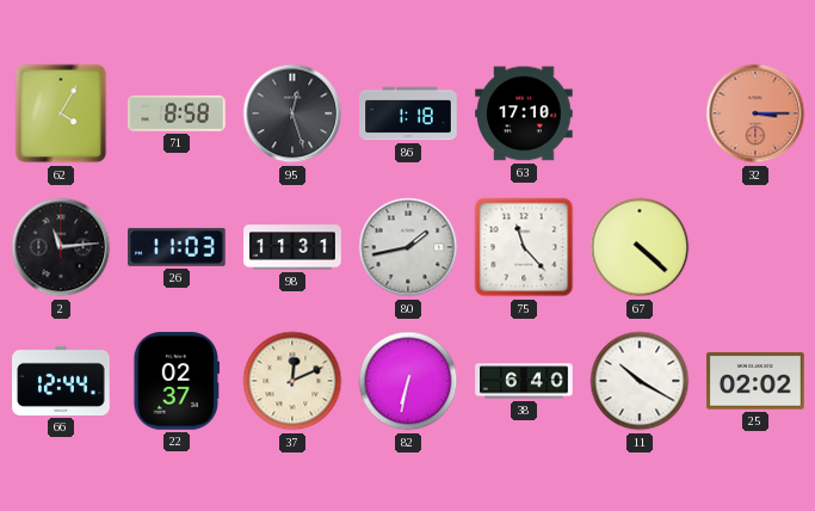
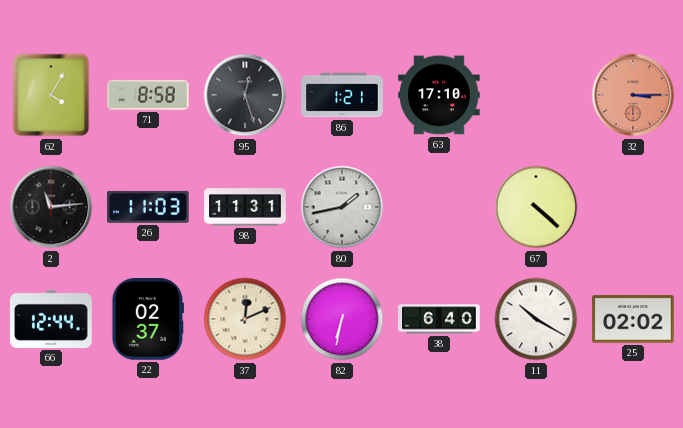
86: 1:18 -> 1:21 (342, 95)
75: 11:23 -> none (524, 247)
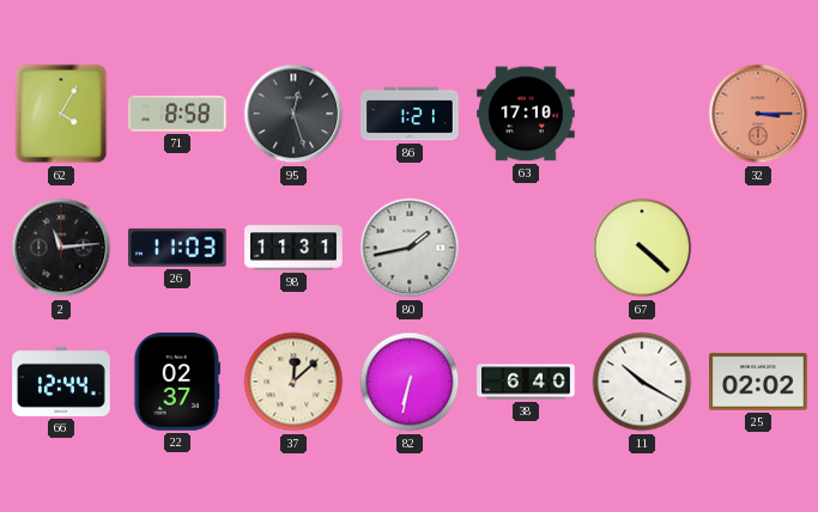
37: 12:11 -> 12:08 (293, 382)
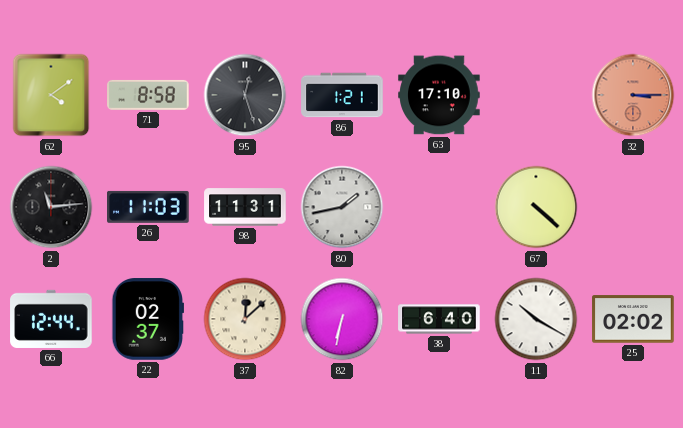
62: 4:05 -> 4:09 (51, 95)
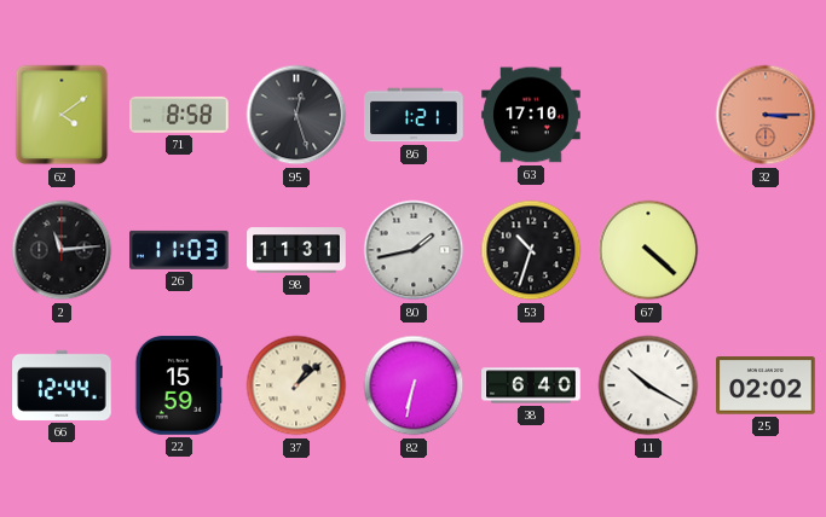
53: none -> 10:33 (531, 250)
22: 02:37 -> 15:59 (179, 385)
37: 12:08 -> 1:08 (296, 385)
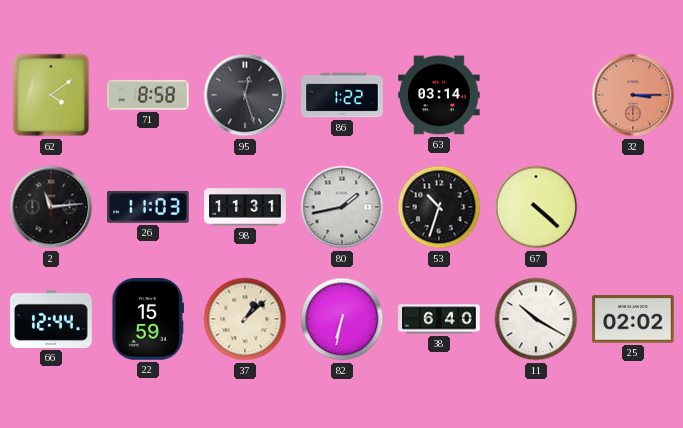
86: 1:21 -> 1:22 (342, 95)
63: 17:10 -> 03:14 (439, 95)
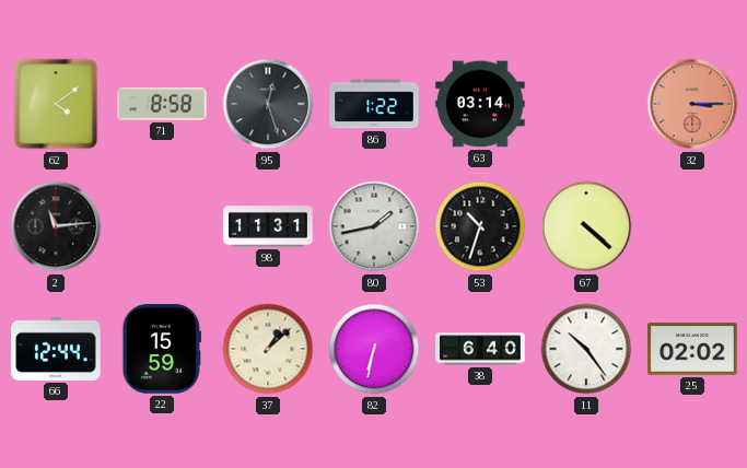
26: 11:03 -> none (149, 207)
11: 10:20 -> 10:24 (586, 349)
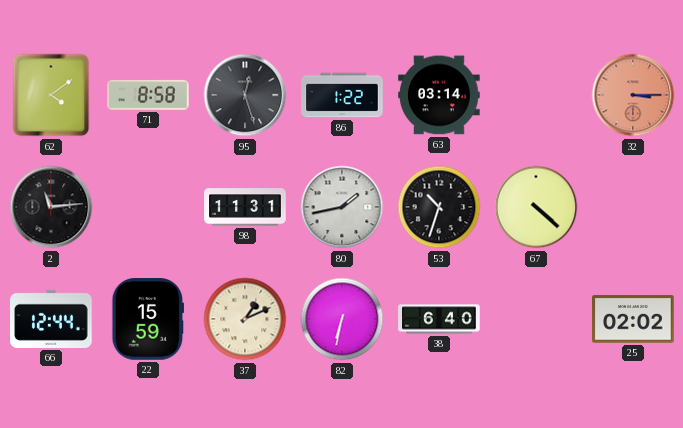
37: 1:08 -> 1:11 (245, 319)
11: 10:24 -> none (586, 349)
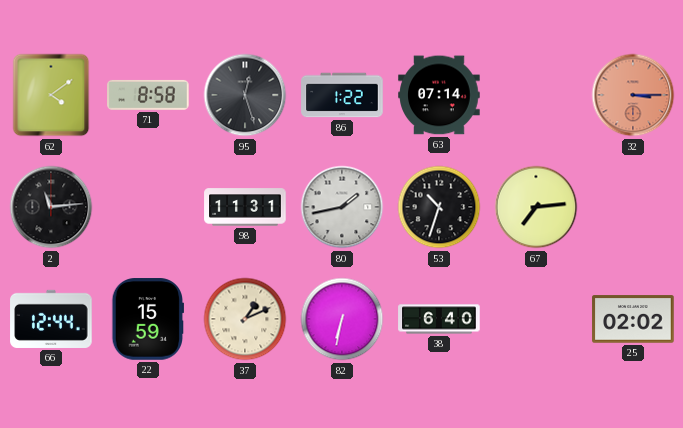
63: 03:14 -> 07:14 (439, 95)
67: 4:22 -> 7:14 (536, 207)
